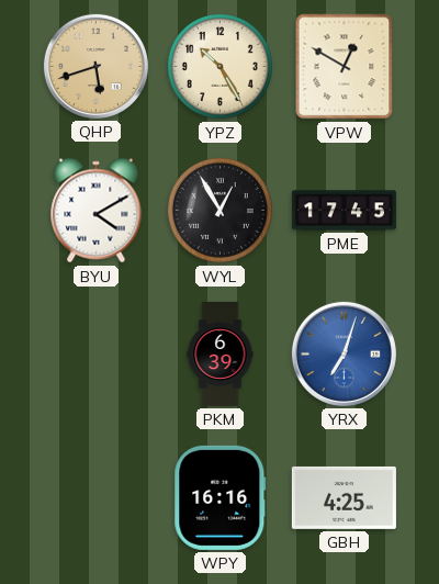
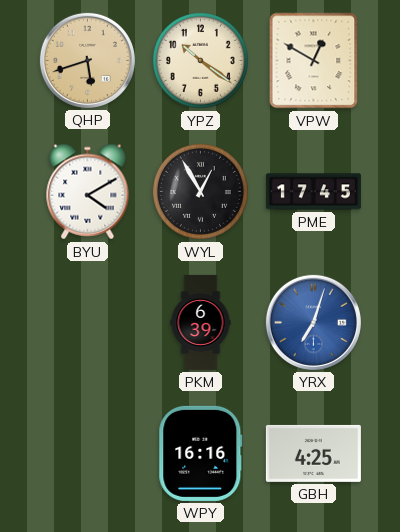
YPZ: 10:25 -> 10:21 (200, 60)
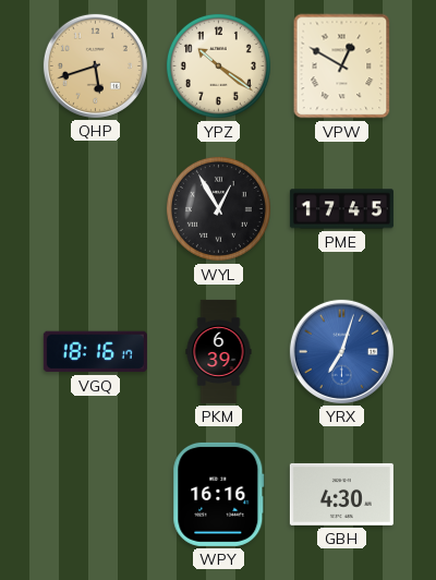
BYU: 4:10 -> none (88, 192)
VGQ: none -> 18:16 (95, 352)
GBH: 4:25 -> 4:30 (341, 494)
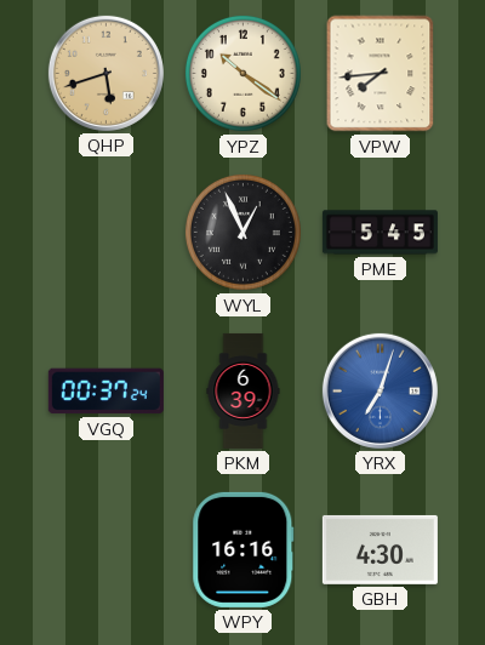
VPW: 12:50 -> 7:44 (381, 74)
WYL: 12:55 -> 12:56 (242, 232)
PME: 17:45 -> 5:45 (380, 233)
VGQ: 18:16 -> 00:37 (105, 392)
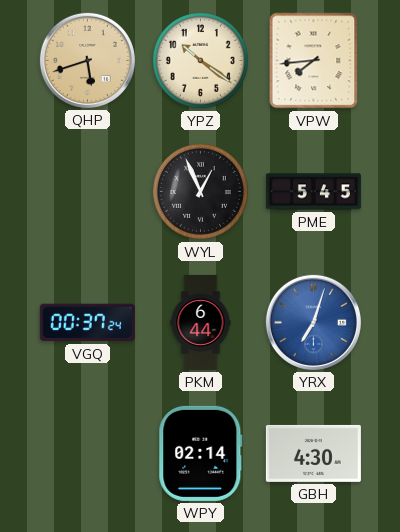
PKM: 6:39 -> 6:44 (201, 322)
WPY: 16:16 -> 02:14 (201, 453)
